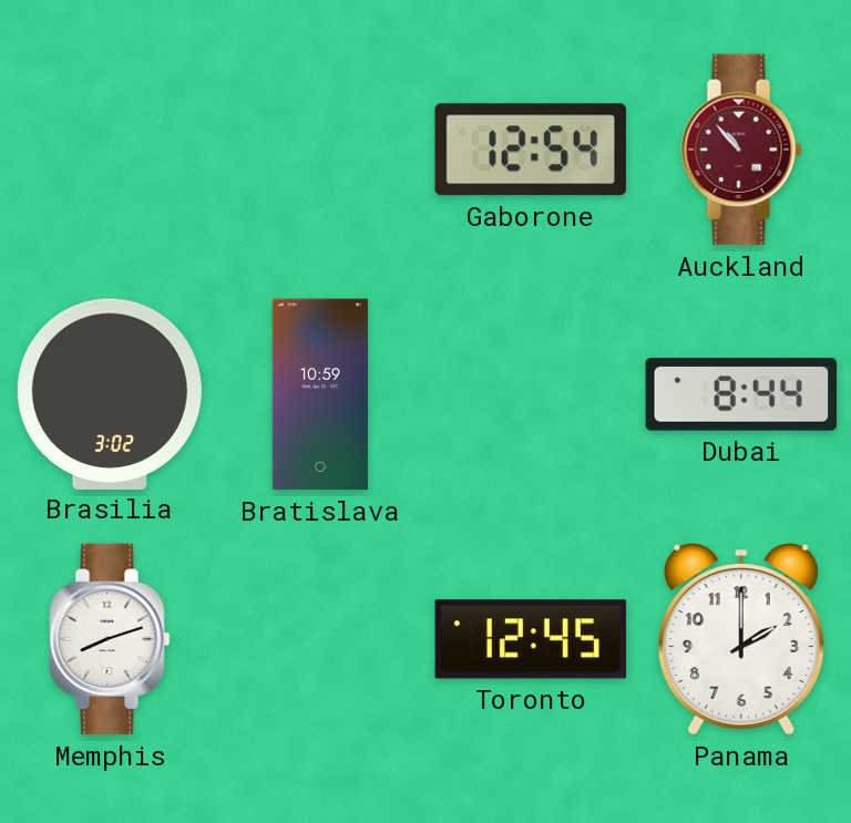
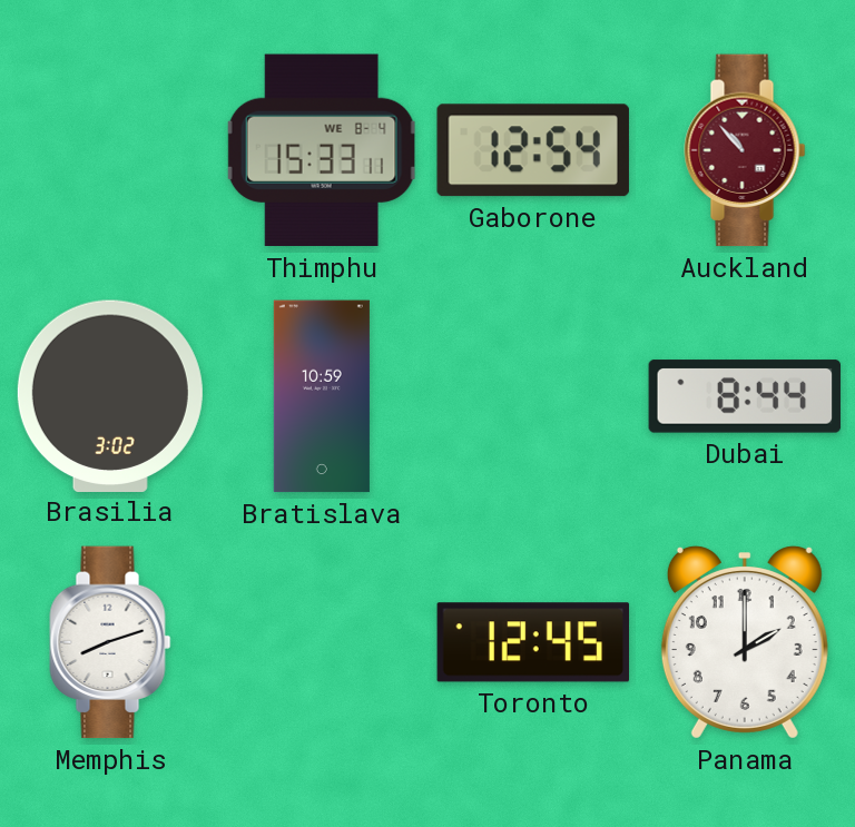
Thimphu: none -> 15:33 (322, 150)
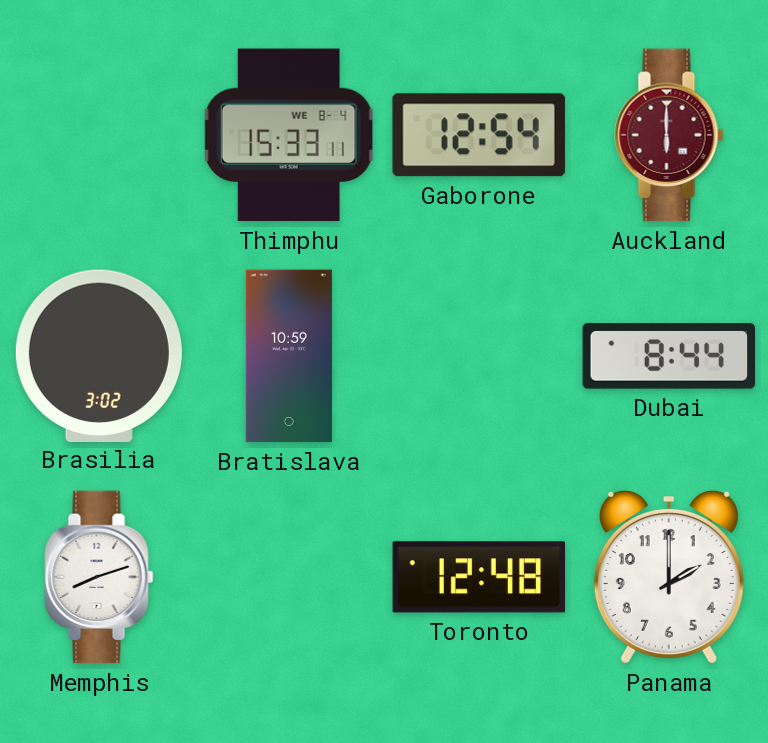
Auckland: 10:53 -> 6:00 (669, 135)
Toronto: 12:45 -> 12:48 (479, 577)
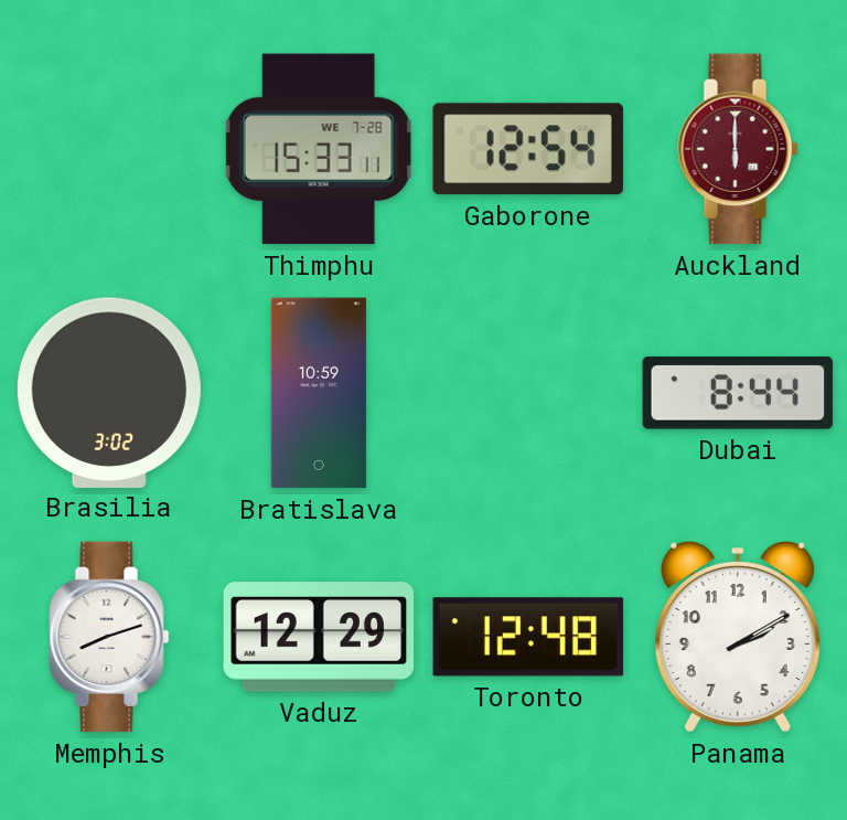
Thimphu date: WE 8-4 -> WE 7-28 (319, 149)
Vaduz: none -> 12:29 (319, 637)
Panama: 2:00 -> 2:10 (738, 638)
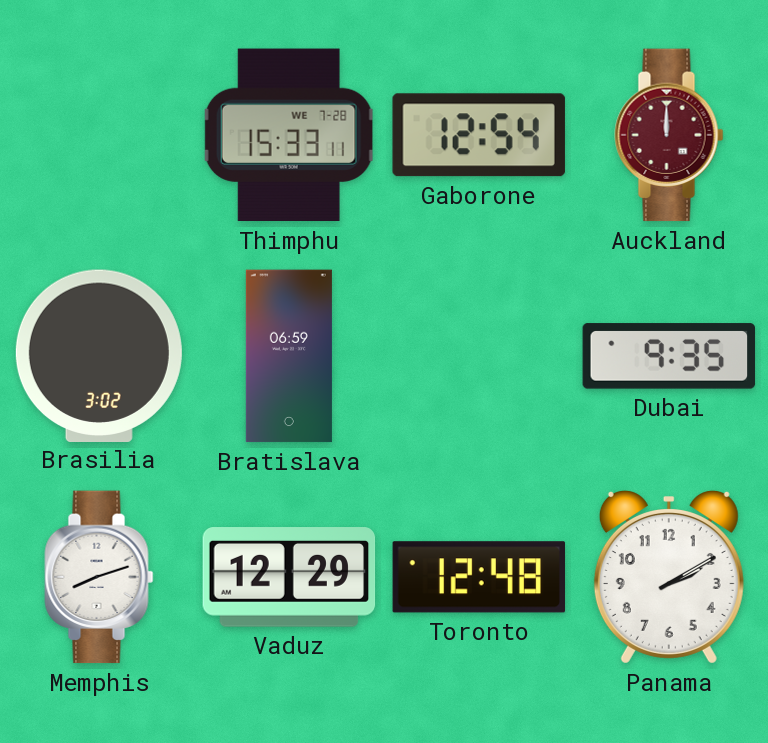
Auckland: 6:00 -> 12:00 (669, 135)
Bratislava: 10:59 -> 06:59 (289, 356)
Dubai: 8:44 -> 9:35 (669, 356)
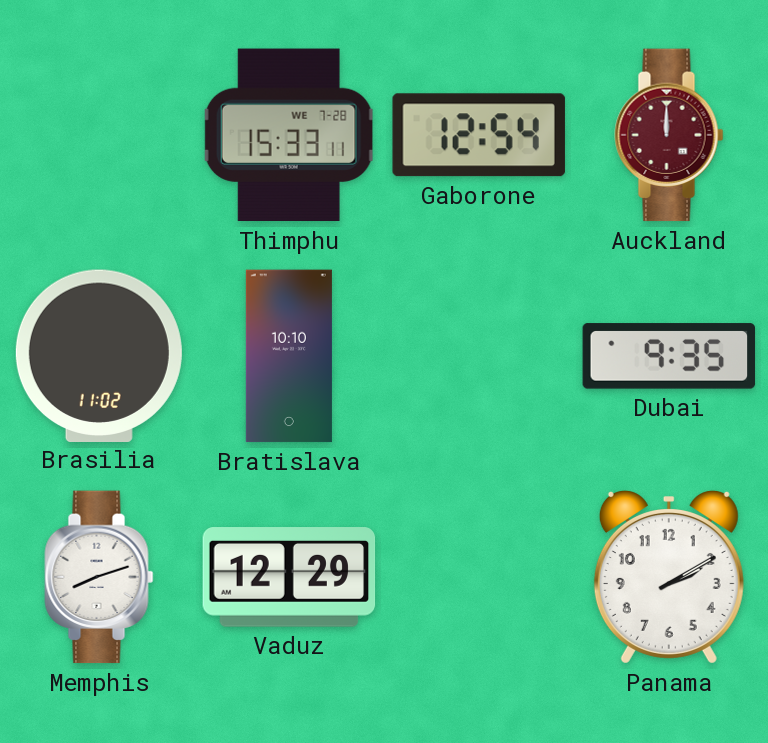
Brasilia: 3:02 -> 11:02 (99, 355)
Bratislava: 06:59 -> 10:10 (289, 356)
Toronto: 12:48 -> none (479, 577)
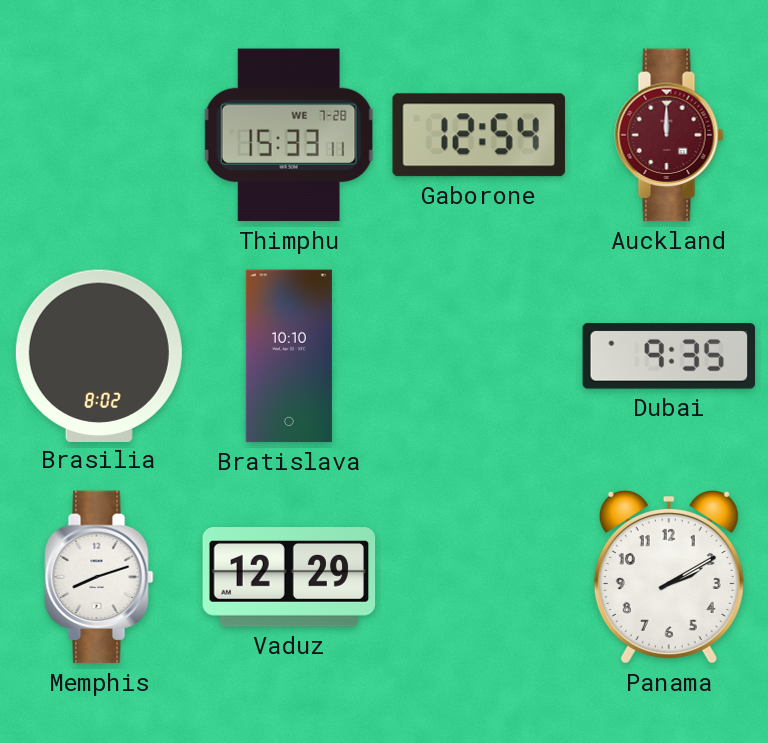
Brasilia: 11:02 -> 8:02 (99, 355)
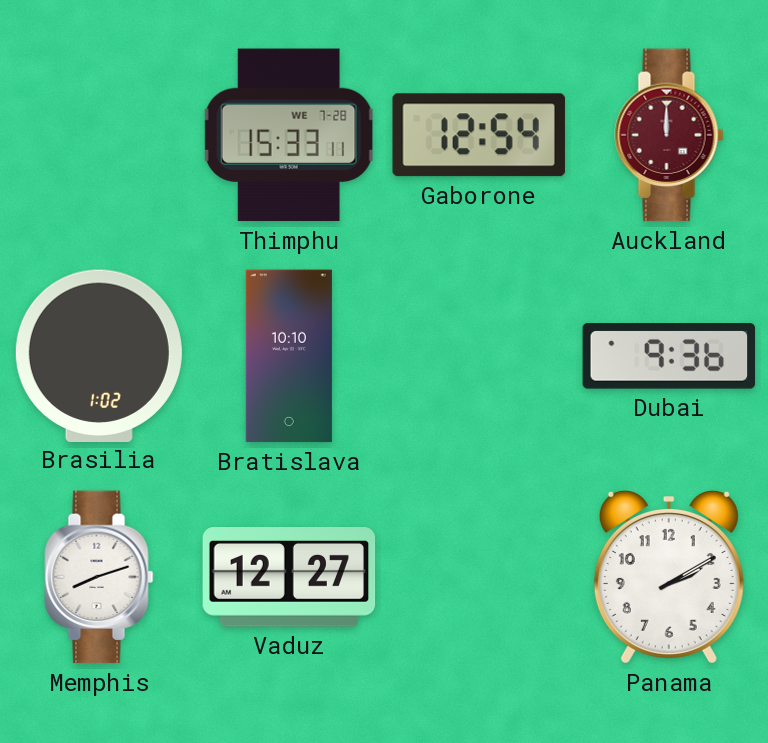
Brasilia: 8:02 -> 1:02 (99, 355)
Dubai: 9:35 -> 9:36 (669, 356)
Vaduz: 12:29 -> 12:27 (289, 577)
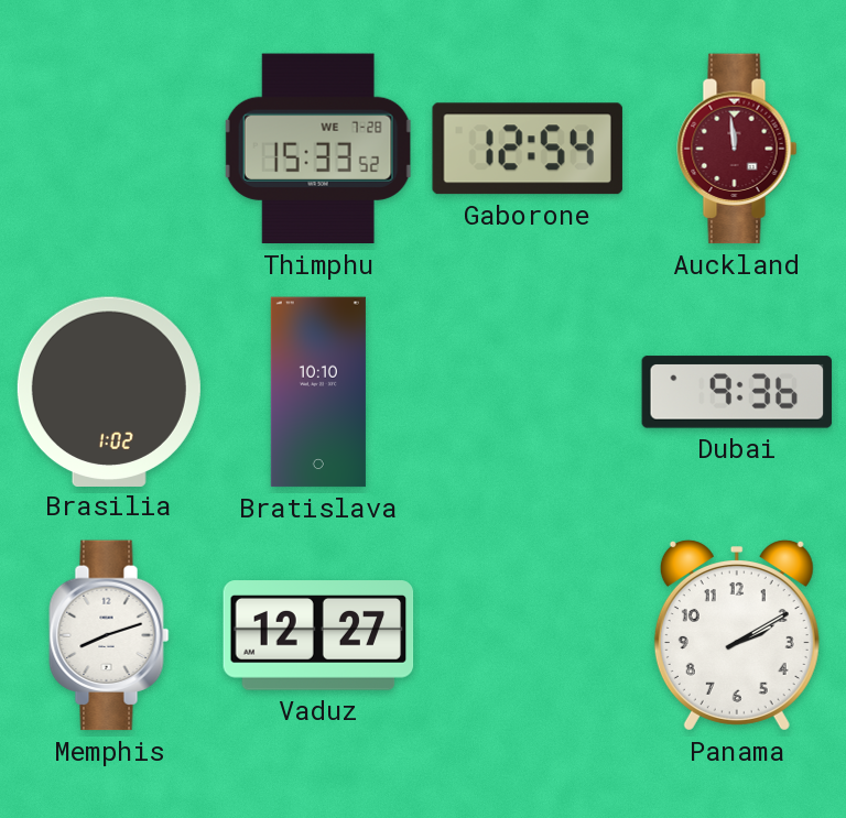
Thimphu: 15:33:11 -> 15:33:52 (318, 149)
Auckland: 12:00 -> 11:59 (737, 149)
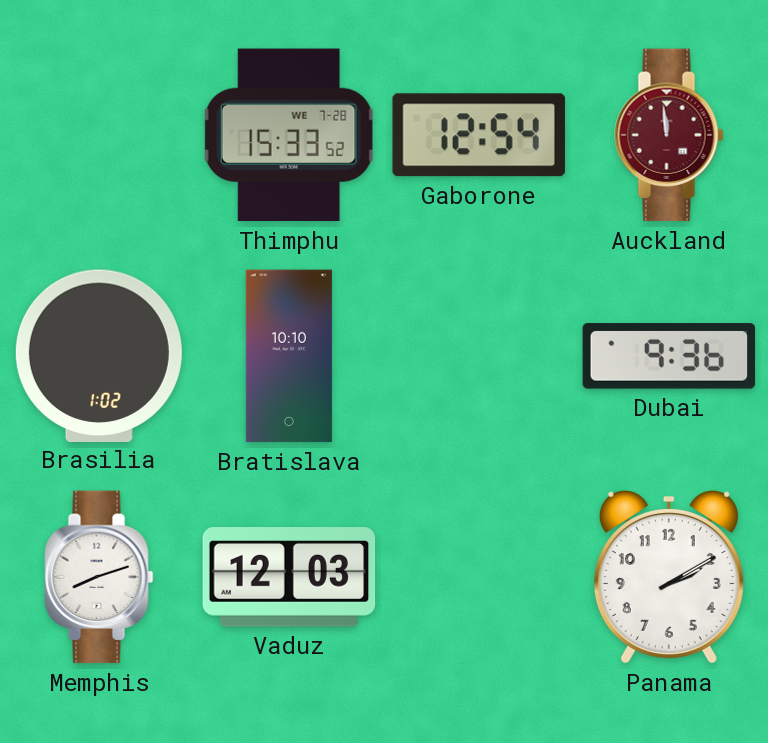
Vaduz: 12:27 -> 12:03 (289, 577)
